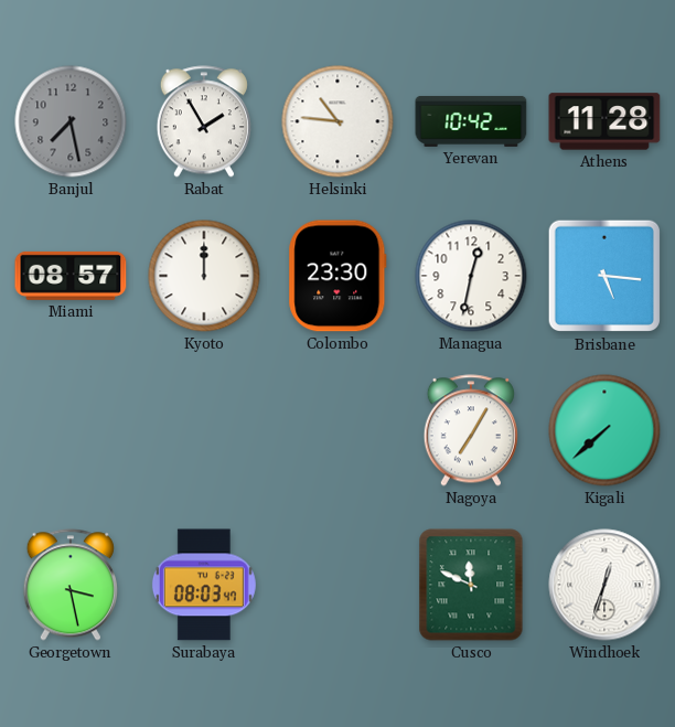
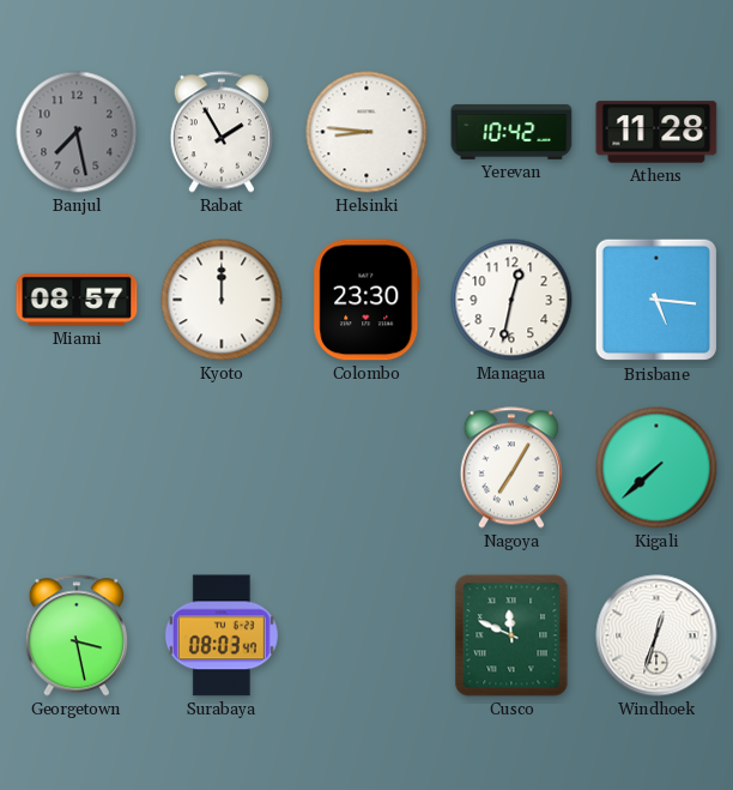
Helsinki: 10:46 -> 8:46 (366, 132)
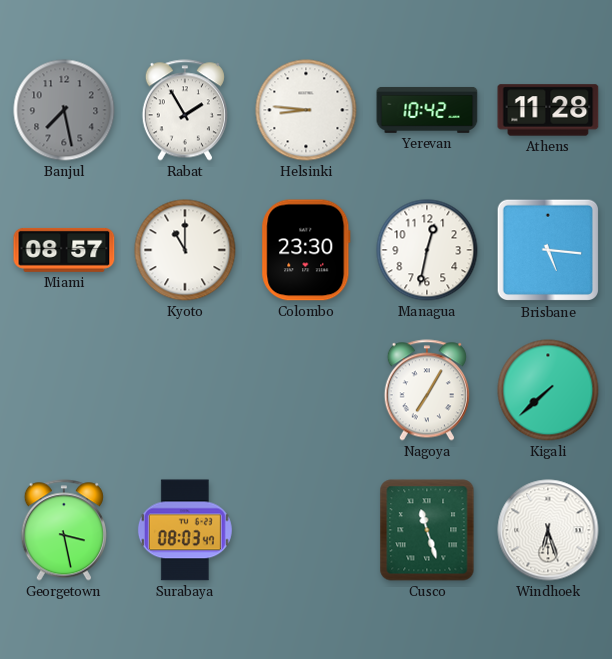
Kyoto: 12:00 -> 11:00 (185, 250)
Cusco: 11:49 -> 11:27 (427, 530)
Windhoek: 12:33 -> 6:27 (548, 530)
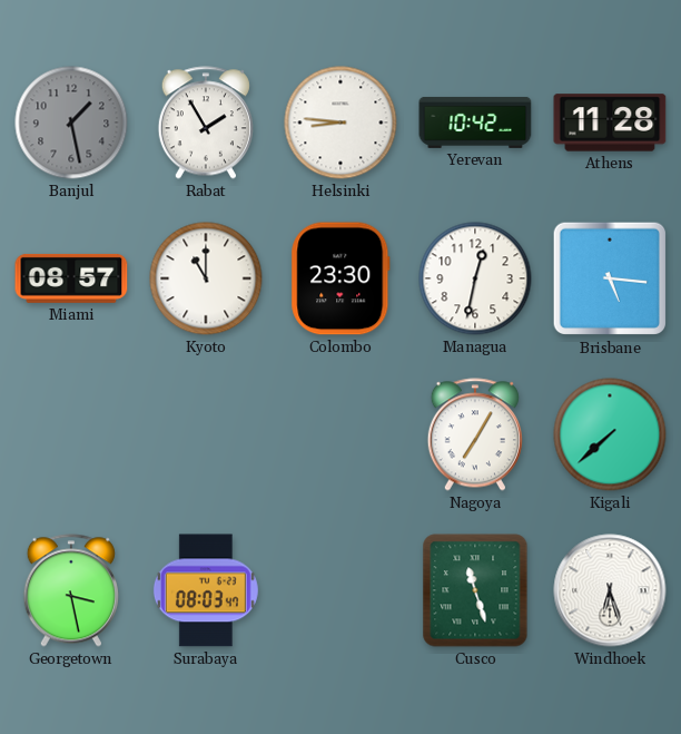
Banjul: 7:28 -> 1:28 (71, 123)
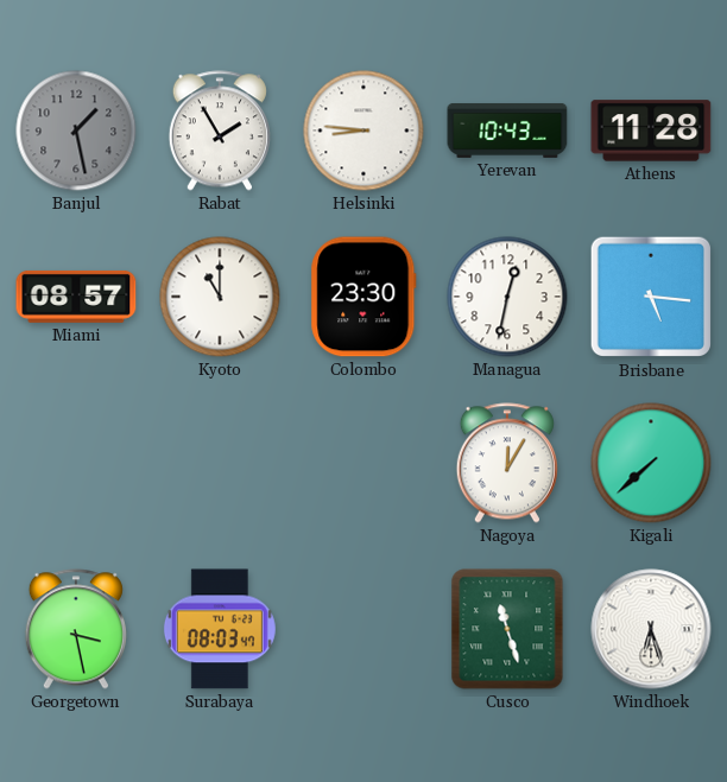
Yerevan: 10:42 -> 10:43 (507, 131)
Nagoya: 7:05 -> 12:05 (507, 463)
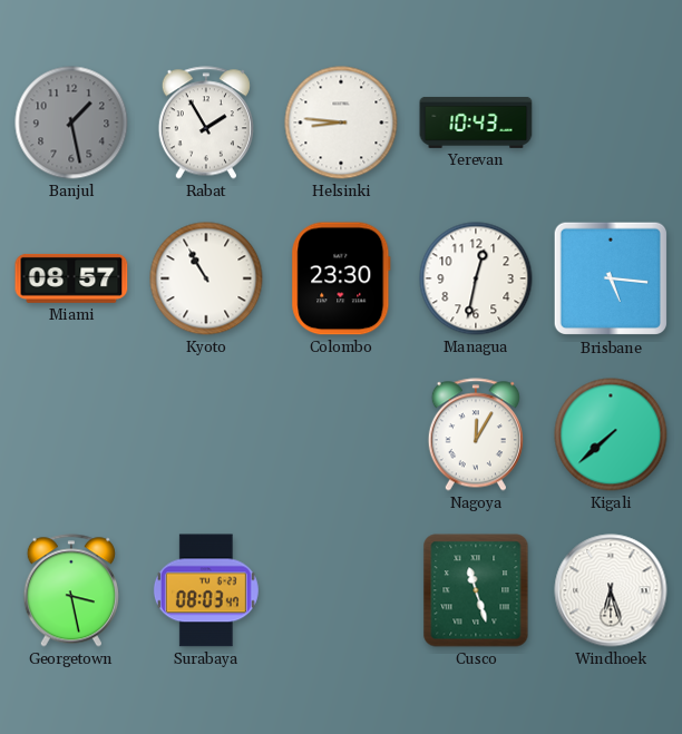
Athens: 11:28 -> none (651, 131)
Kyoto: 11:00 -> 10:55 (206, 278)
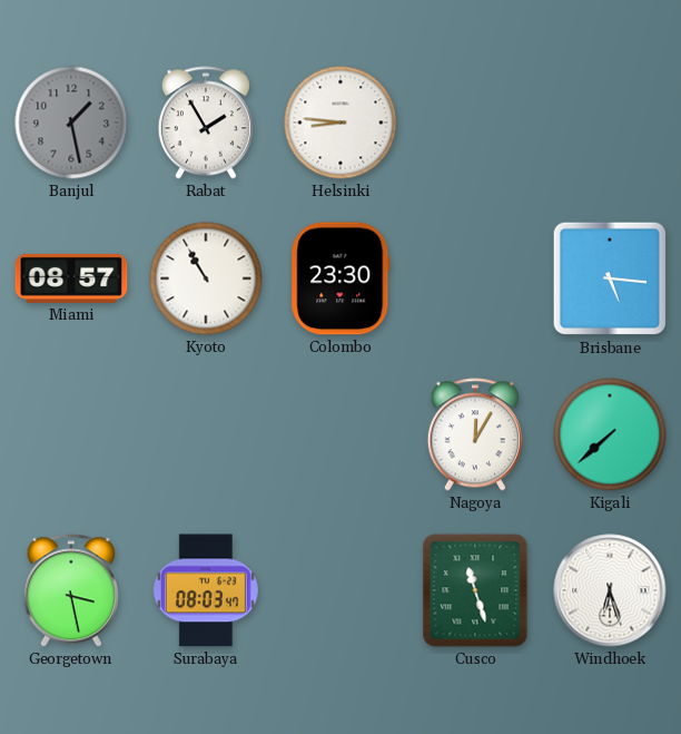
Yerevan: 10:43 -> none (476, 123)
Managua: 12:32 -> none (476, 278)
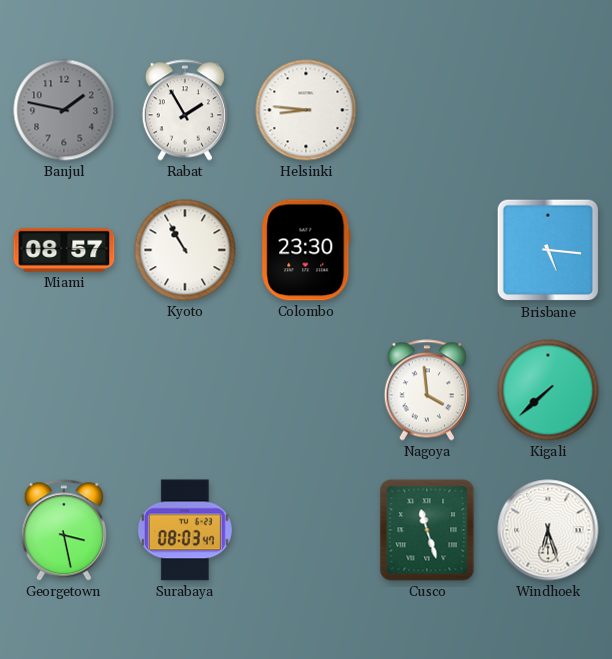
Banjul: 1:28 -> 1:47 (64, 110)
Nagoya: 12:05 -> 3:59 (427, 390)
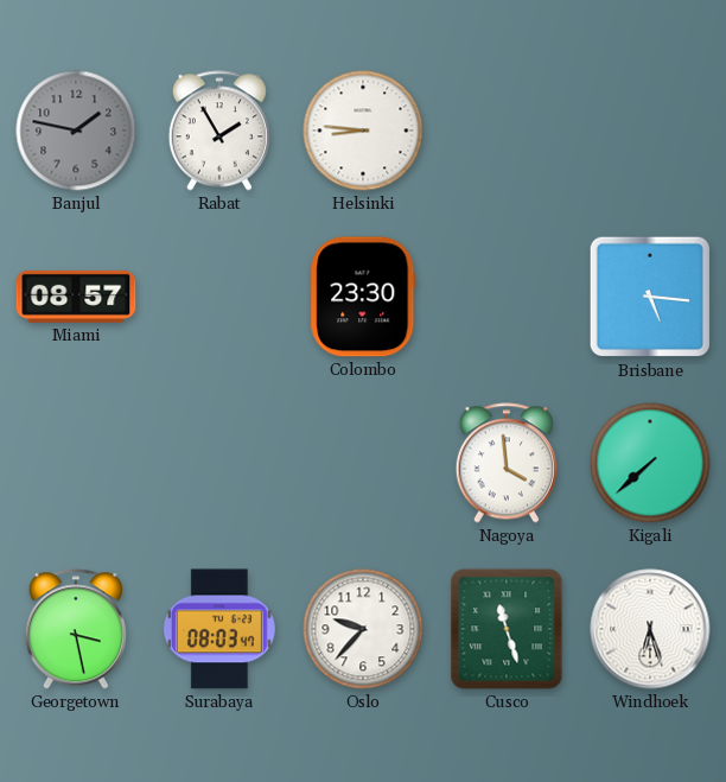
Kyoto: 10:55 -> none (185, 250)
Oslo: none -> 9:37 (363, 629)
